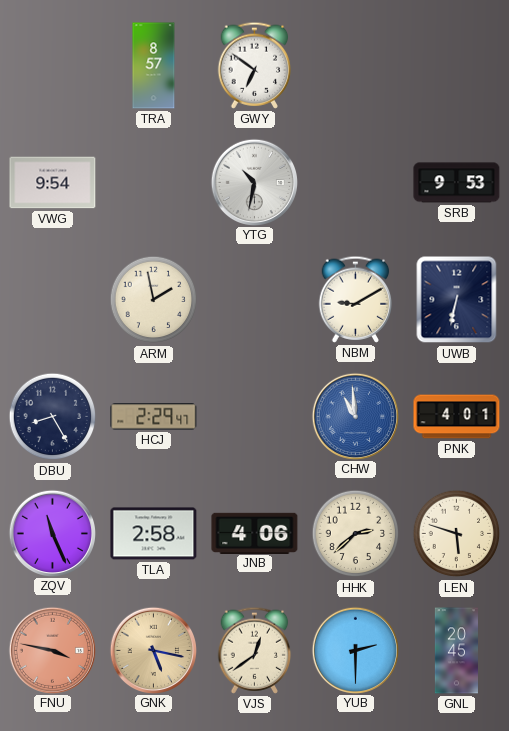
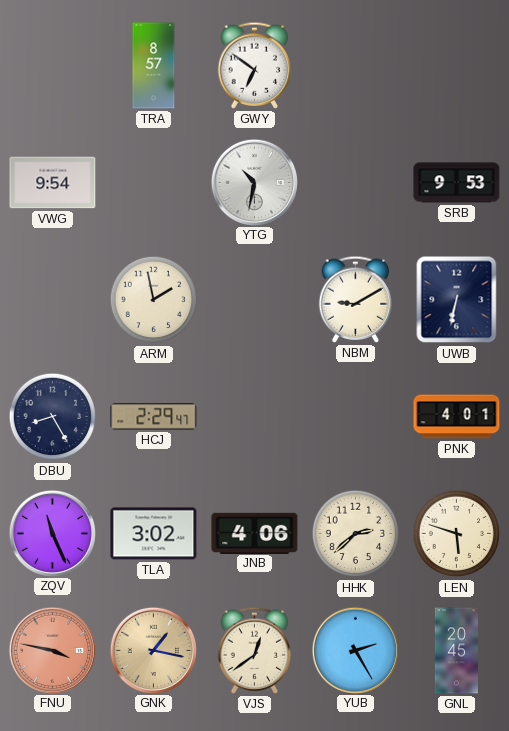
CHW: 10:59 -> none (355, 416)
TLA: 2:58 -> 3:02 (154, 534)
GNK: 5:17 -> 1:17 (153, 650)
YUB: 2:30 -> 2:25 (355, 650)
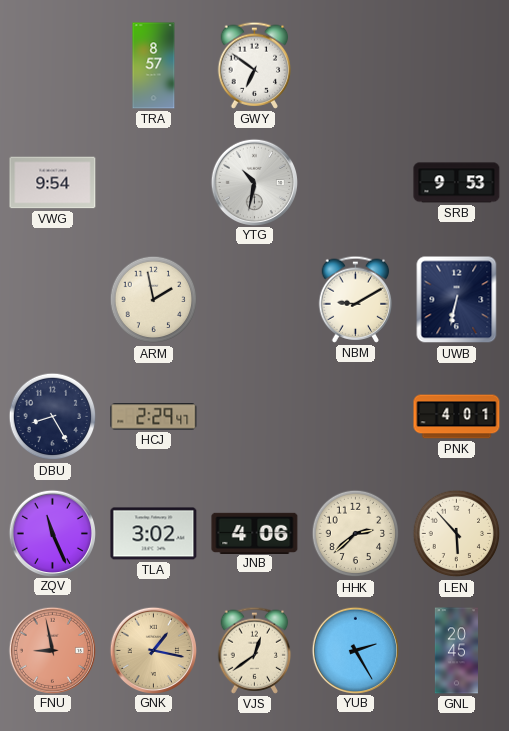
LEN: 5:48 -> 5:53 (457, 534)
FNU: 3:47 -> 8:58 (52, 650)
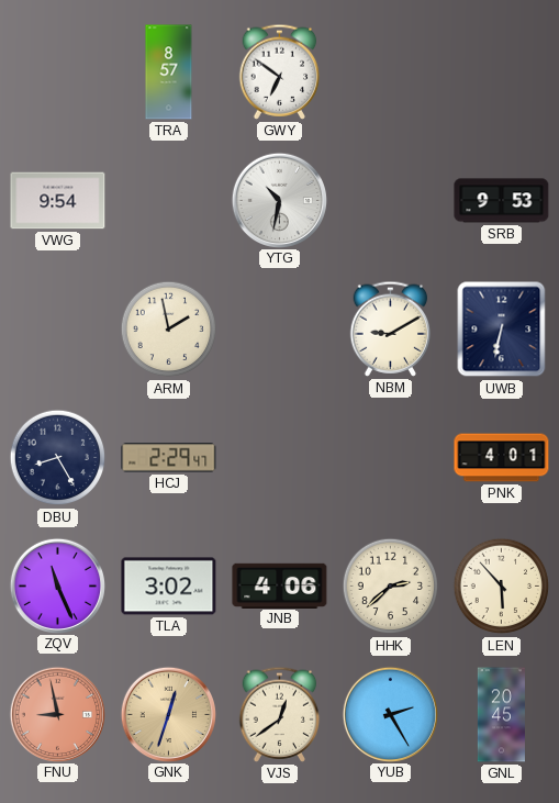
GNK: 1:17 -> 12:33 (168, 714)
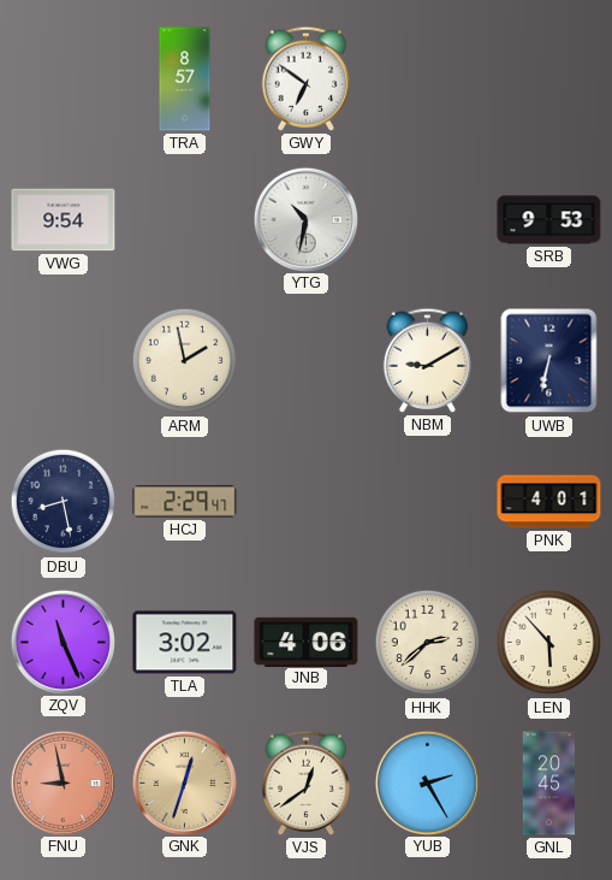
DBU: 8:25 -> 8:28 (64, 502)
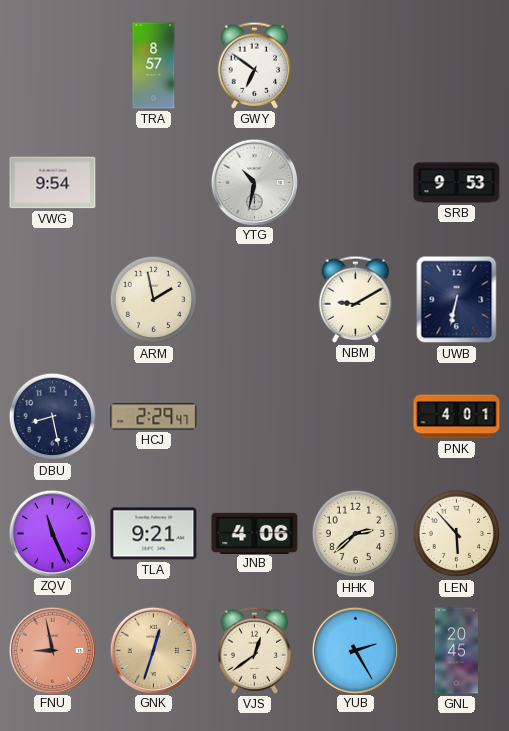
TLA: 3:02 -> 9:21 (154, 534)
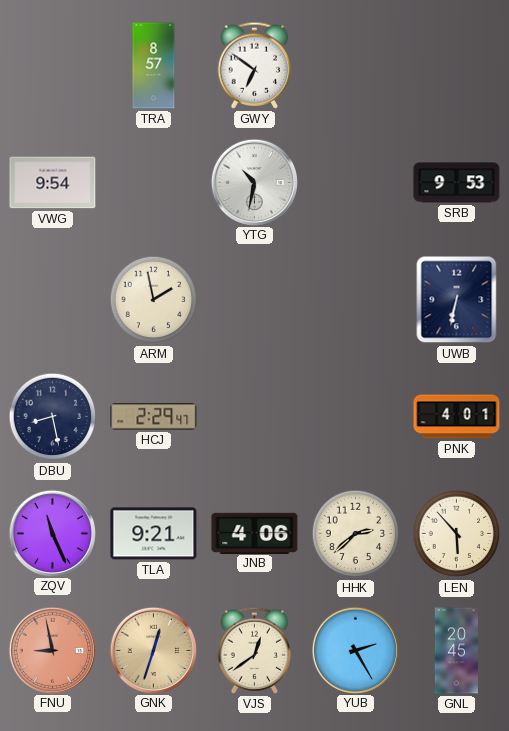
NBM: 9:10 -> none (356, 299)
